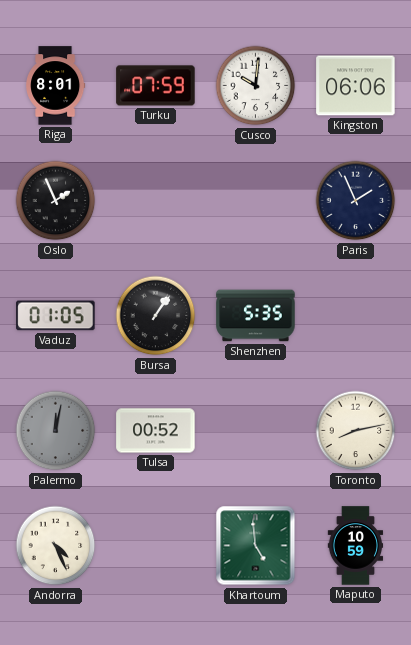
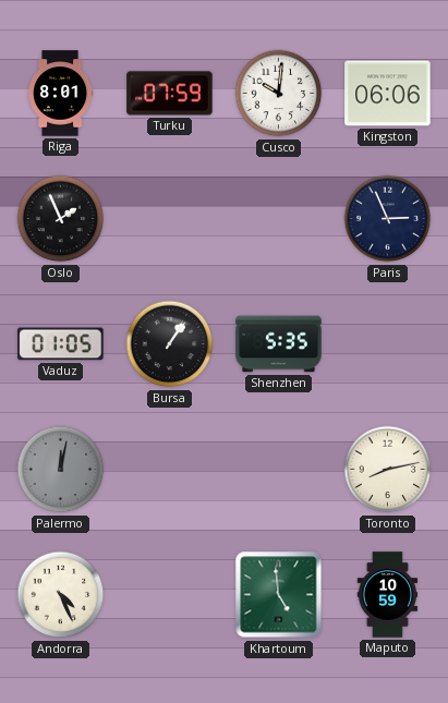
Paris: 1:56 -> 2:56 (388, 219)
Tulsa: 00:52 -> none (156, 431)
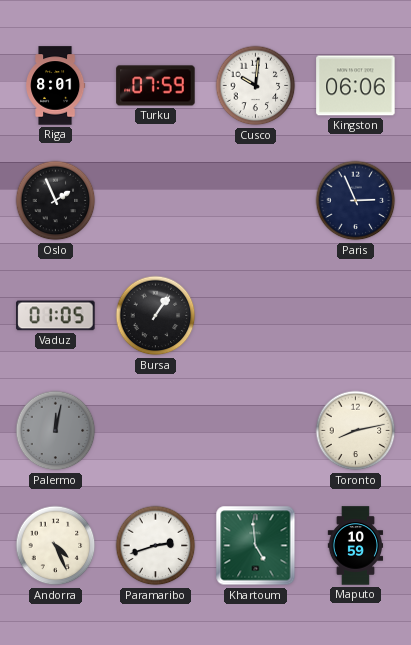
Shenzhen: 5:35 -> none (279, 344)
Paramaribo: none -> 2:42 (156, 546)
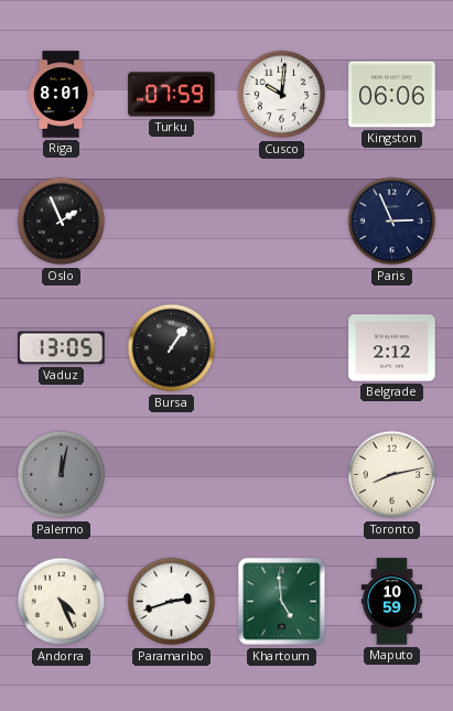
Vaduz: 01:05 -> 13:05 (62, 348)
Belgrade: none -> 2:12 (392, 348)
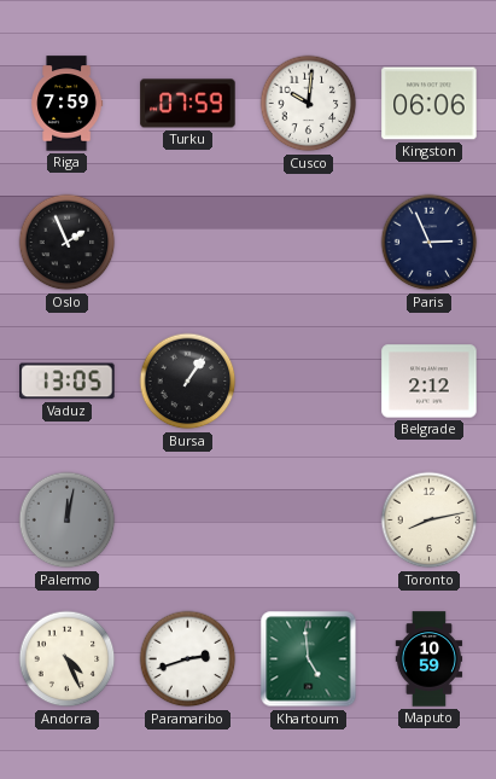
Riga: 8:01 -> 7:59 (68, 104)
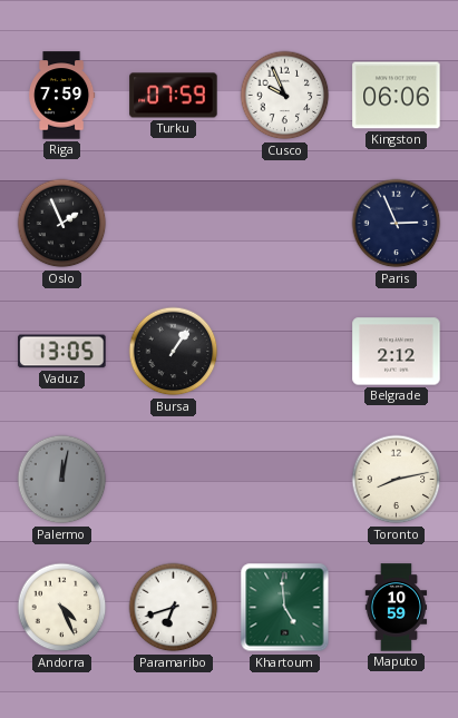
Cusco: 10:01 -> 9:56 (285, 96)
Paramaribo: 2:42 -> 6:42 (174, 608)
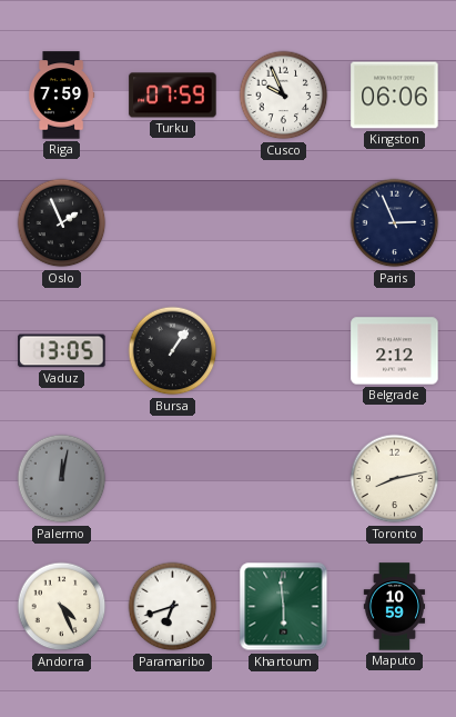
Khartoum: 4:59 -> 5:59 (284, 607)
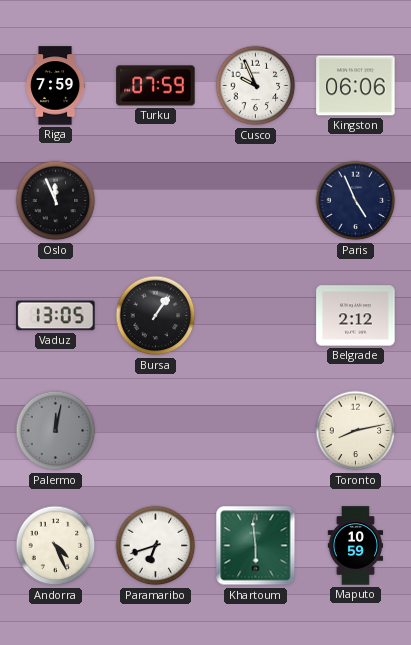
Oslo: 1:56 -> 11:56 (56, 201)
Paris: 2:56 -> 4:56 (356, 201)
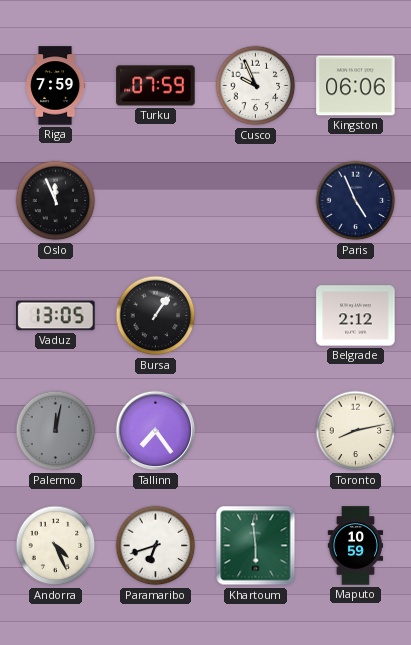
Tallinn: none -> 7:24 (156, 431)
